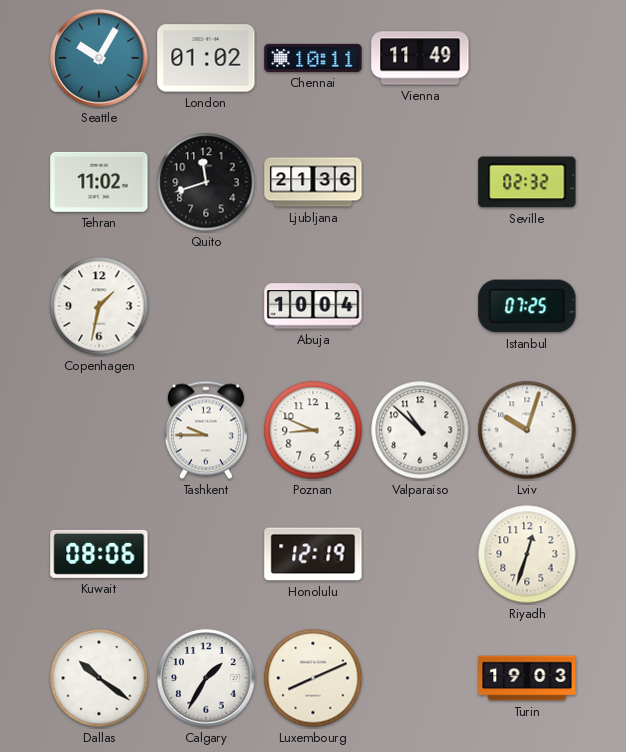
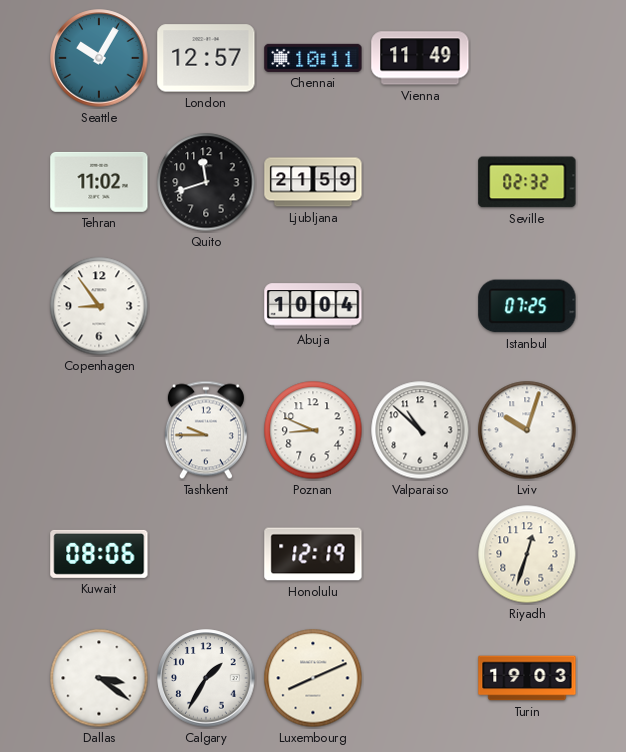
London: 01:02 -> 12:57 (206, 58)
Ljubljana: 21:36 -> 21:59 (313, 182)
Copenhagen: 1:32 -> 8:54 (99, 306)
Dallas: 10:21 -> 3:21 (99, 678)
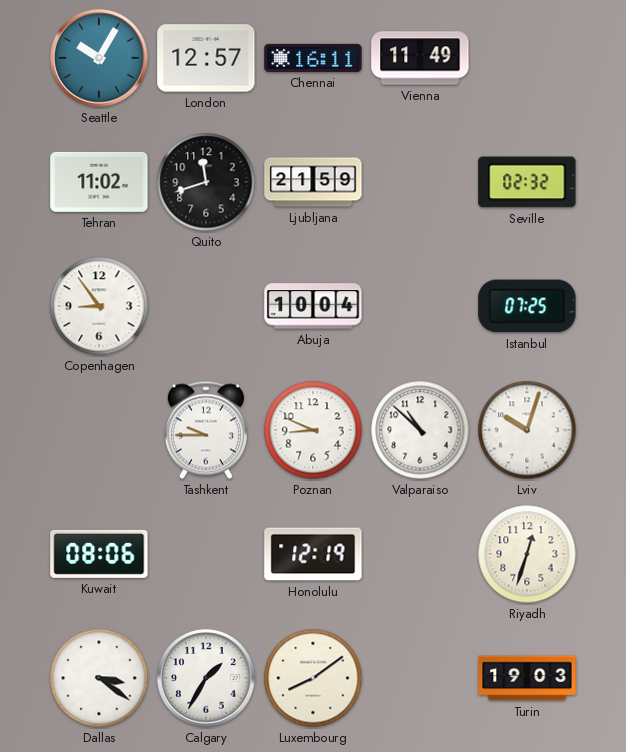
Chennai: 10:11 -> 16:11 (313, 58)
Luxembourg: 8:11 -> 8:09 (313, 678)
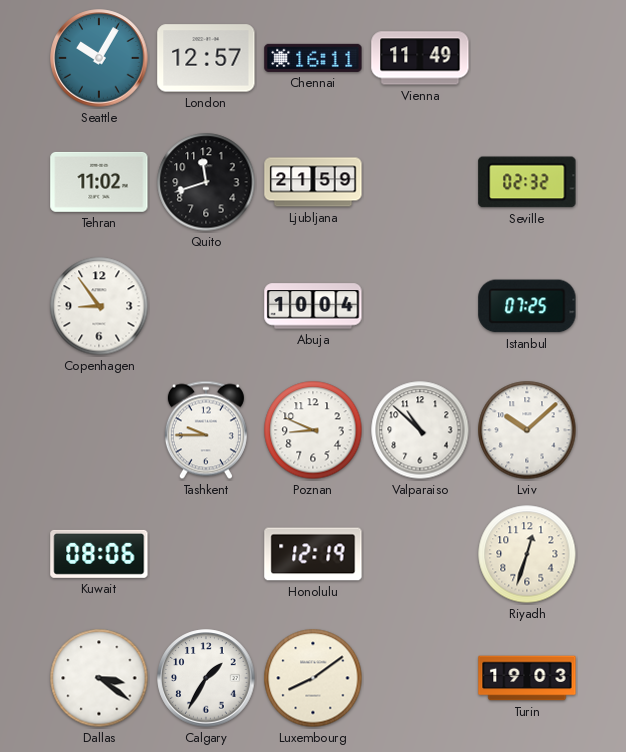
Lviv: 10:03 -> 10:08 (527, 430)
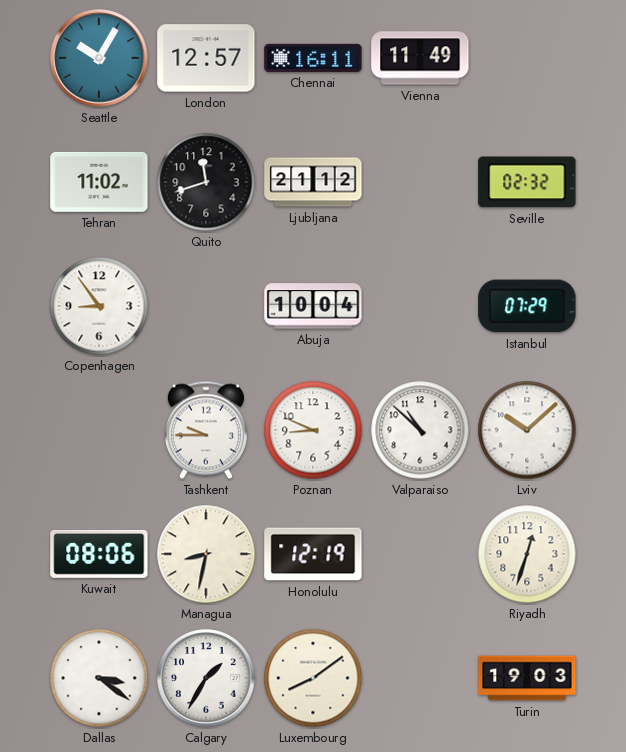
Ljubljana: 21:59 -> 21:12 (313, 182)
Istanbul: 07:25 -> 07:29 (527, 306)
Managua: none -> 8:32 (206, 554)
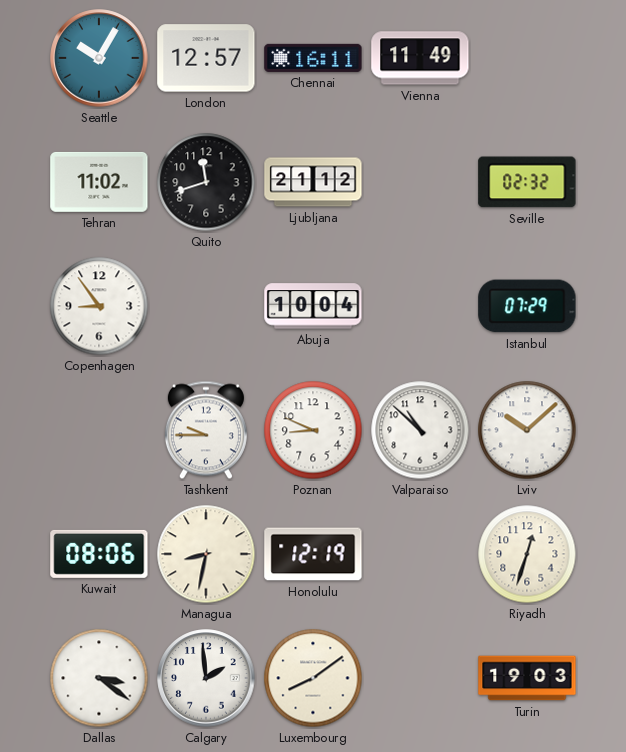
Calgary: 1:35 -> 1:59 (206, 678)
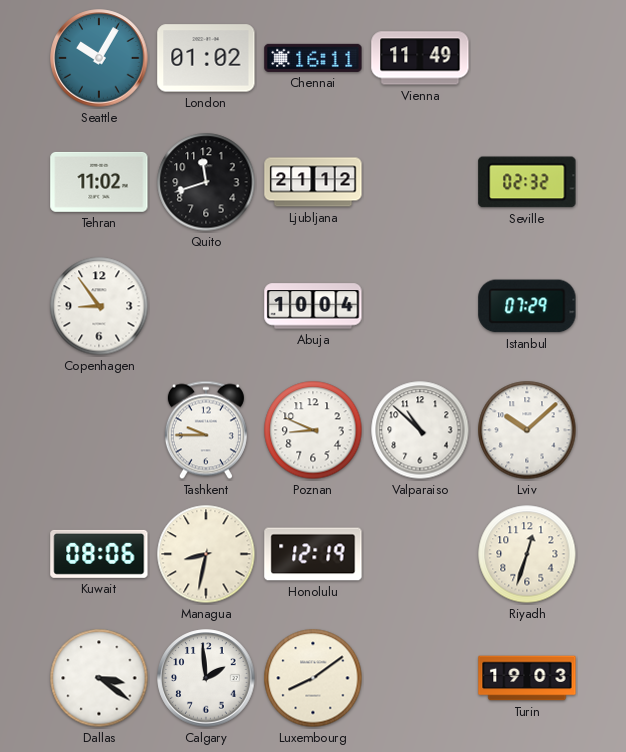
London: 12:57 -> 01:02 (206, 58)
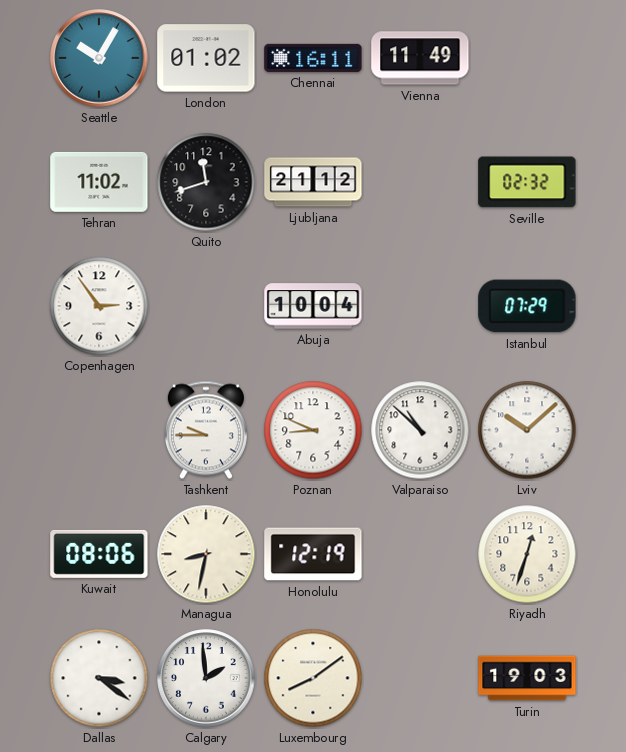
Copenhagen: 8:54 -> 2:54 (99, 306)
